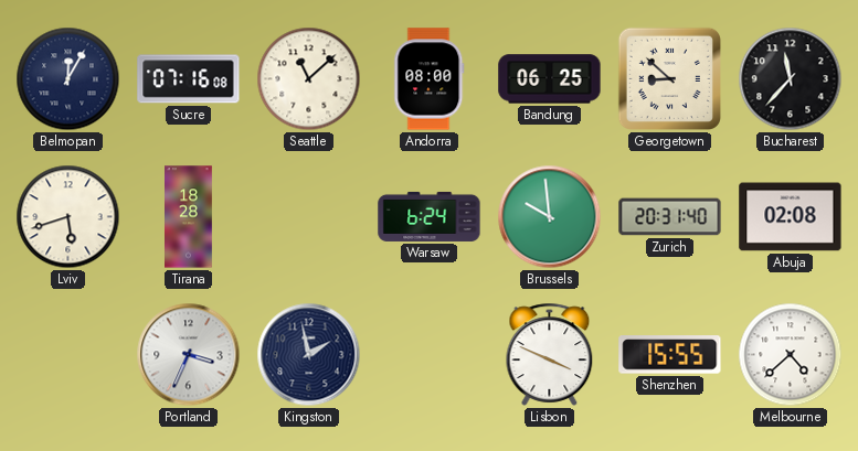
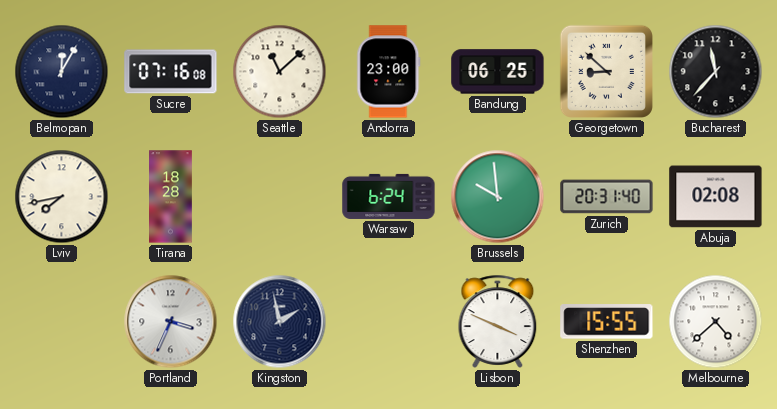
Andorra: 08:00 -> 23:00 (389, 72)
Lviv: 5:42 -> 7:43 (62, 197)
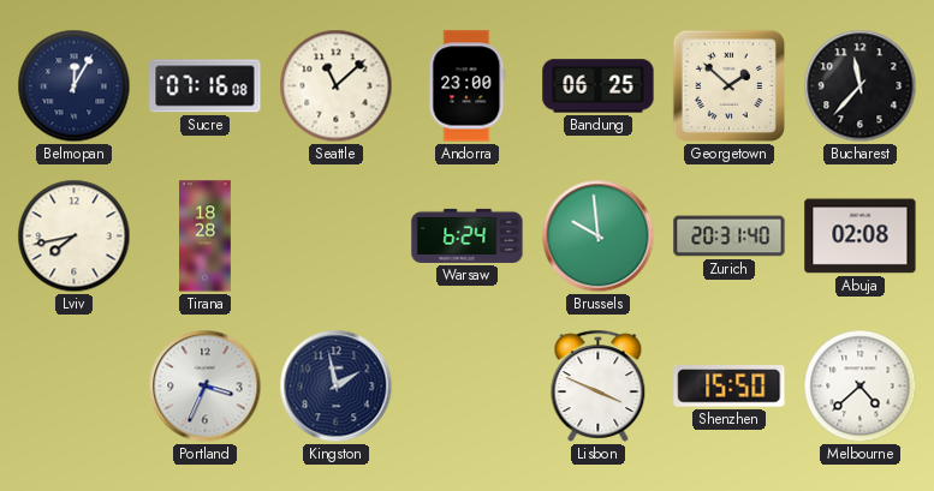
Georgetown: 8:52 -> 1:52 (728, 85)
Shenzhen: 15:55 -> 15:50 (730, 387)
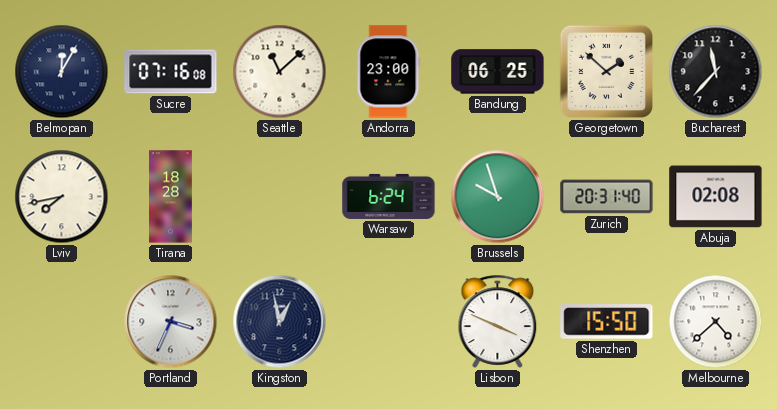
Brussels: 9:59 -> 9:57 (498, 197)
Kingston: 1:58 -> 12:58 (280, 322)
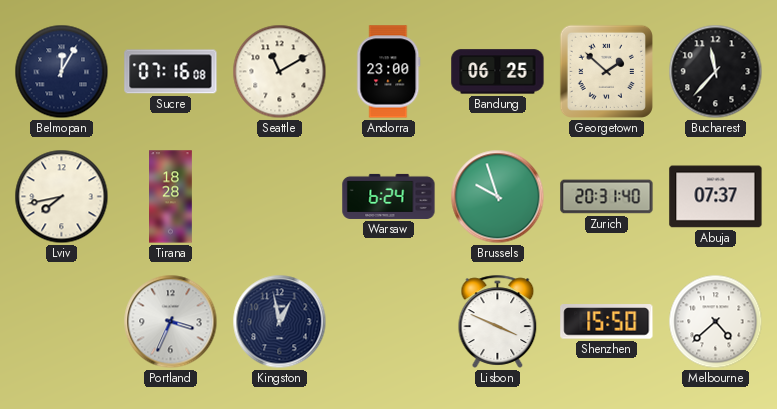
Seattle: 11:08 -> 11:10 (280, 72)
Abuja: 02:08 -> 07:37 (716, 197)
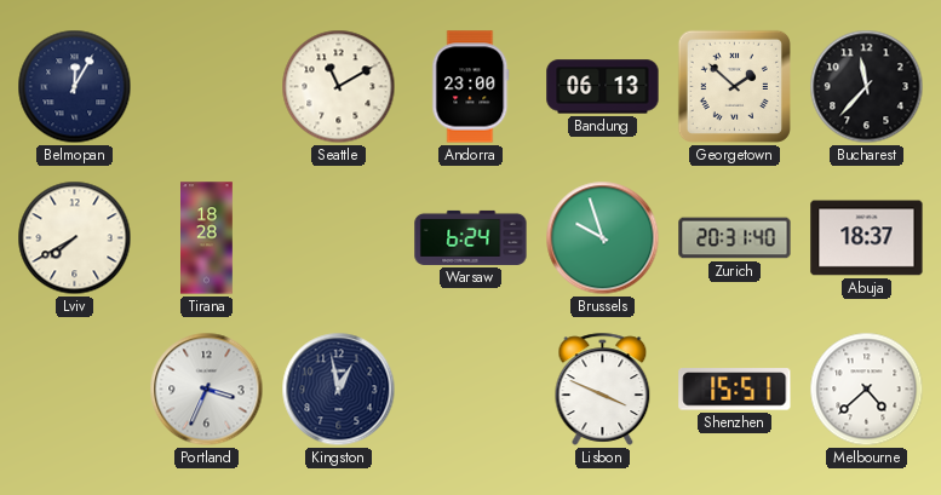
Sucre: 07:16 -> none (171, 72)
Bandung: 06:25 -> 06:13 (603, 87)
Lviv: 7:43 -> 7:40 (75, 238)
Abuja: 07:37 -> 18:37 (867, 238)
Shenzhen: 15:50 -> 15:51 (735, 390)
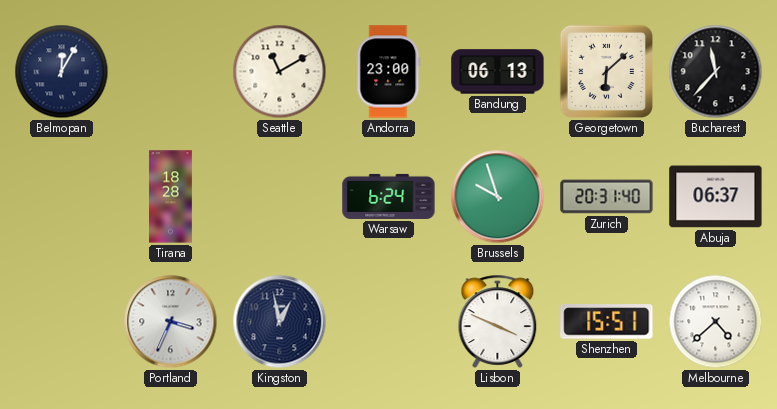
Georgetown: 1:52 -> 6:08 (606, 71)
Lviv: 7:40 -> none (75, 238)
Abuja: 18:37 -> 06:37 (716, 197)
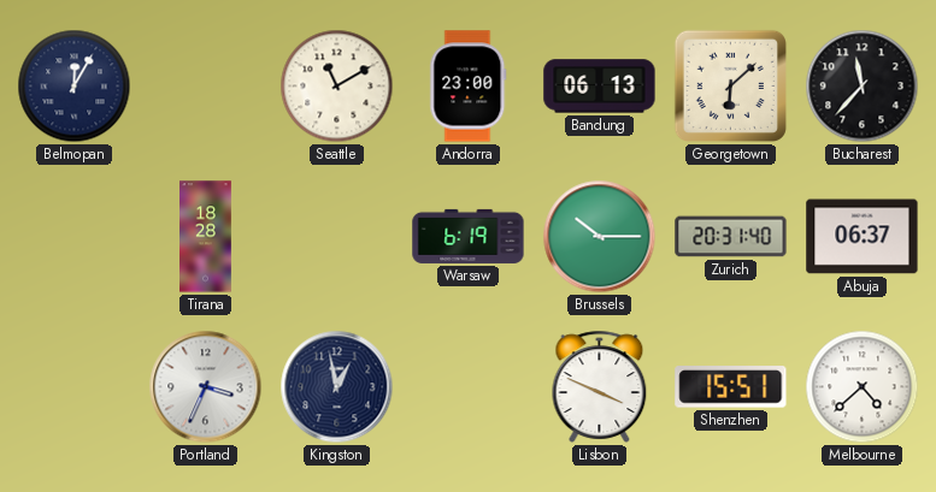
Warsaw: 6:24 -> 6:19 (469, 236)
Brussels: 9:57 -> 10:15 (600, 237)
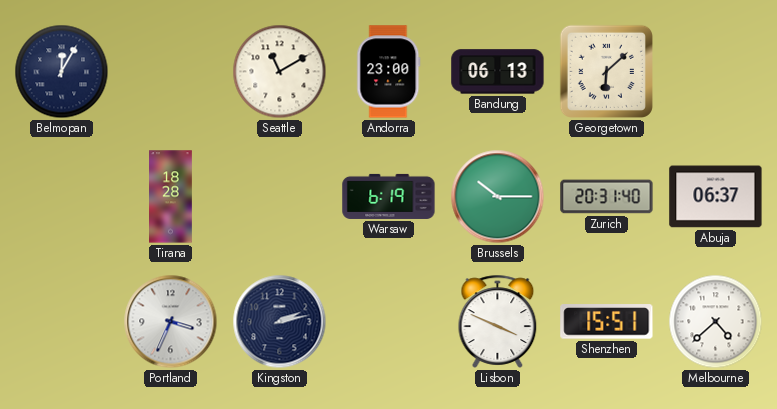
Bucharest: 11:37 -> none (863, 87)
Kingston: 12:58 -> 2:13 (280, 322)
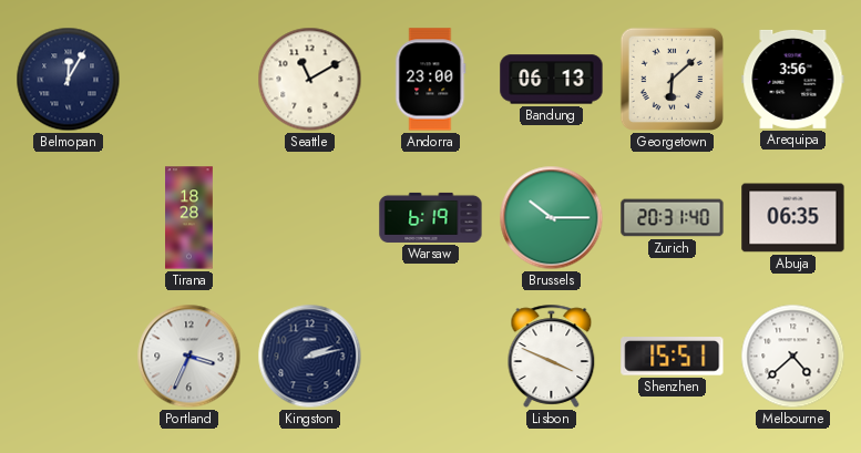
Arequipa: none -> 3:56 (793, 79)
Abuja: 06:37 -> 06:35 (793, 218)
